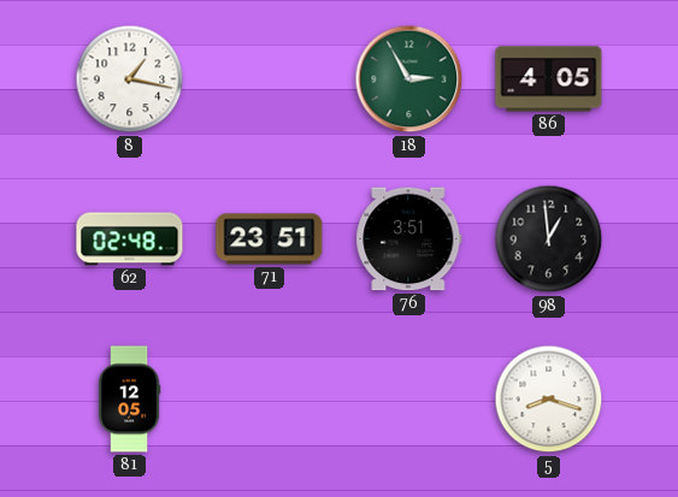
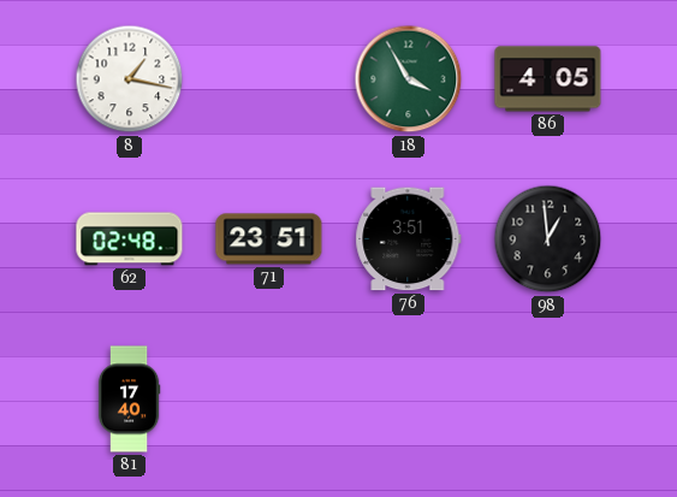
18: 2:55 -> 3:55 (409, 79)
81: 12:05 -> 17:40 (129, 400)
5: 8:18 -> none (549, 400)
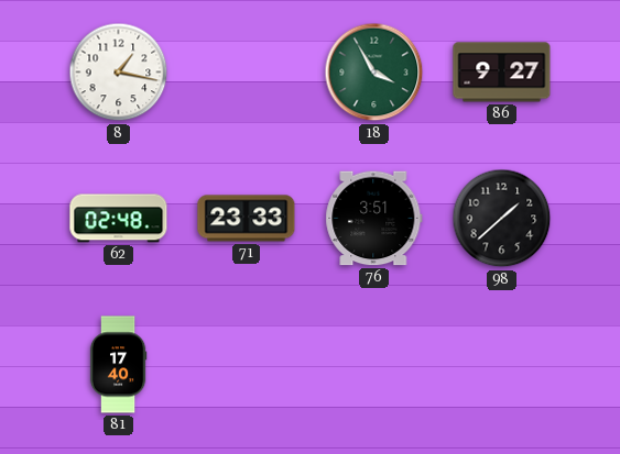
86: 4:05 -> 9:27 (502, 73)
71: 23:51 -> 23:33 (247, 219)
98: 12:59 -> 1:38 (502, 219)
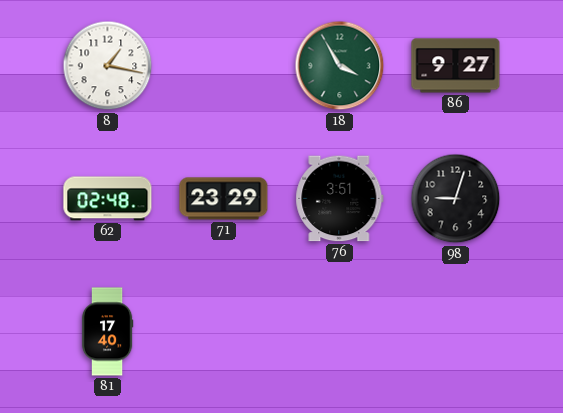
71: 23:33 -> 23:29 (224, 199)
98: 1:38 -> 9:03 (456, 199)
